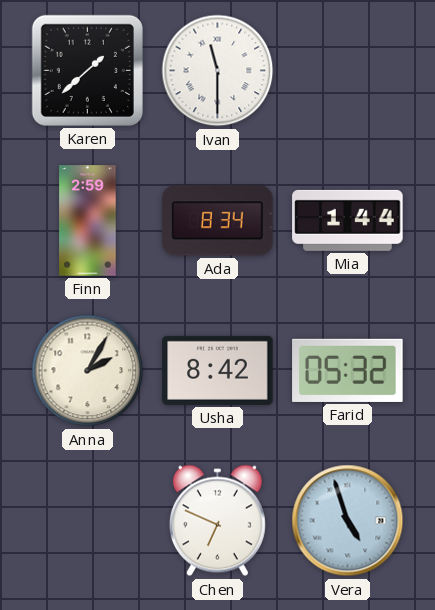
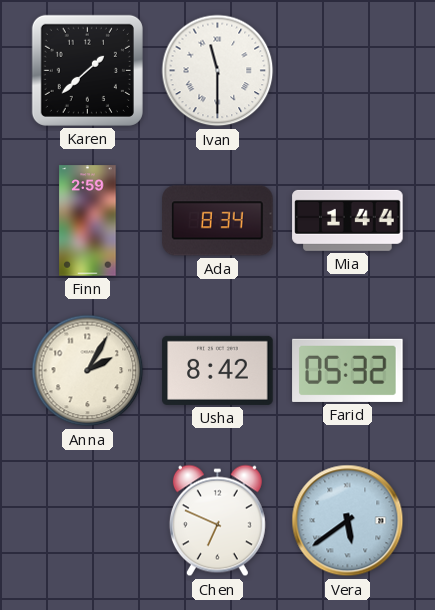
Vera: 4:57 -> 5:39 (348, 521)
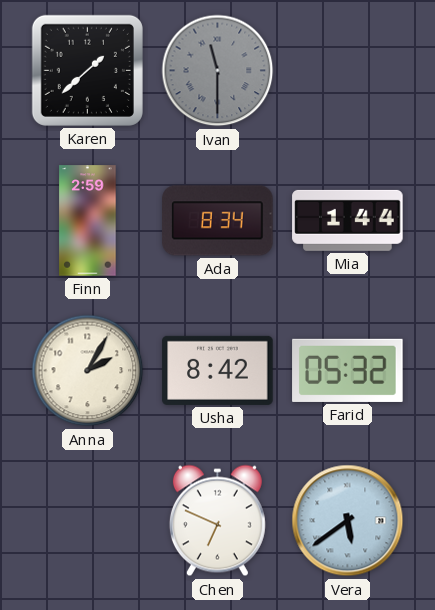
Ivan dial: white -> grey (218, 71)
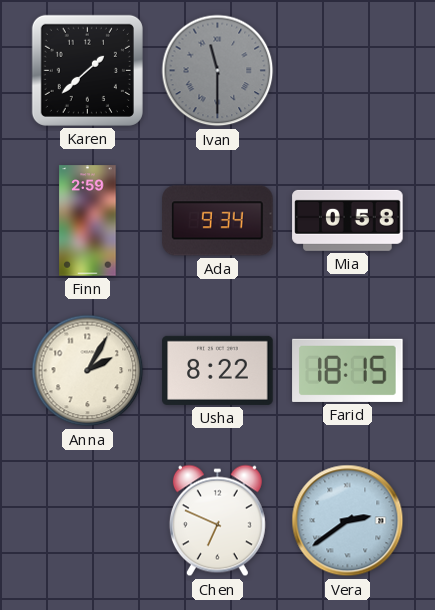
Ada: 8:34 -> 9:34 (218, 221)
Mia: 1:44 -> 0:58 (348, 220)
Usha: 8:42 -> 8:22 (218, 370)
Farid: 05:32 -> 18:15 (348, 370)
Vera: 5:39 -> 2:39 (348, 521)
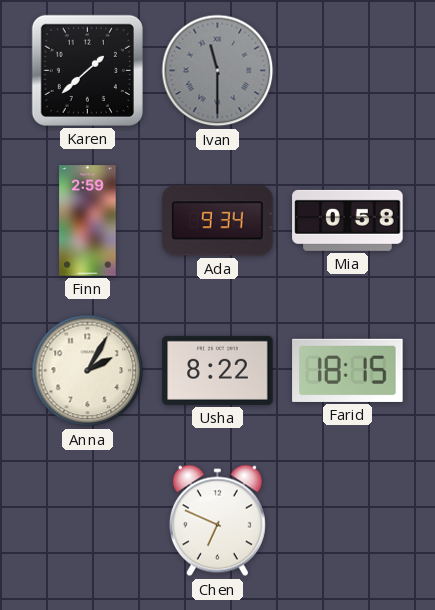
Vera: 2:39 -> none (348, 521)
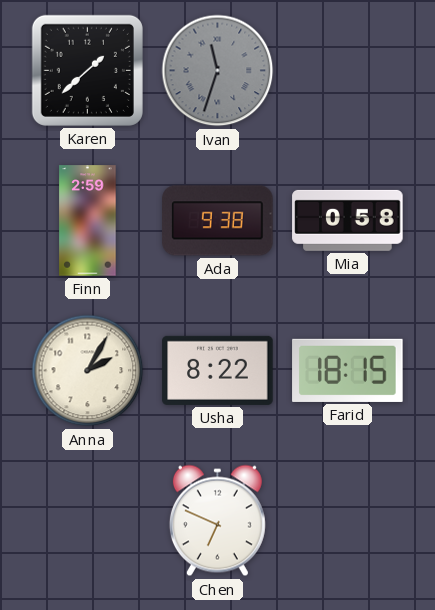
Ivan: 11:30 -> 11:33 (218, 71)
Ada: 9:34 -> 9:38 (218, 221)
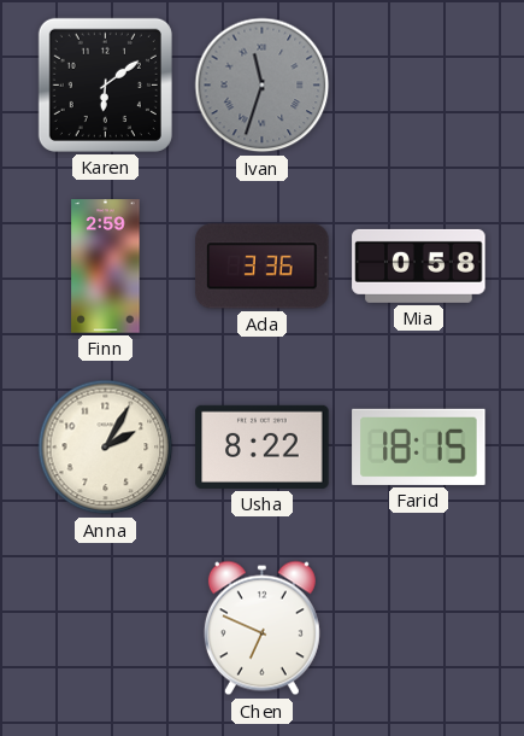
Karen: 1:38 -> 6:09 (105, 84)
Ada: 9:38 -> 3:36 (263, 267)
